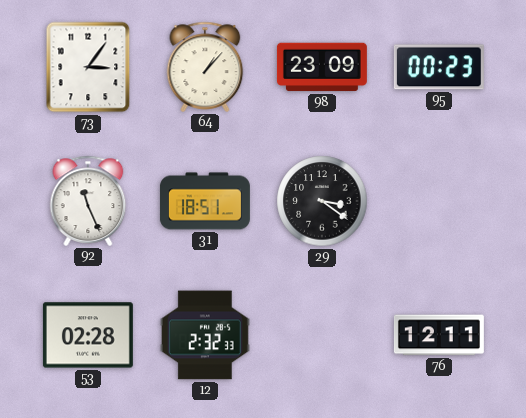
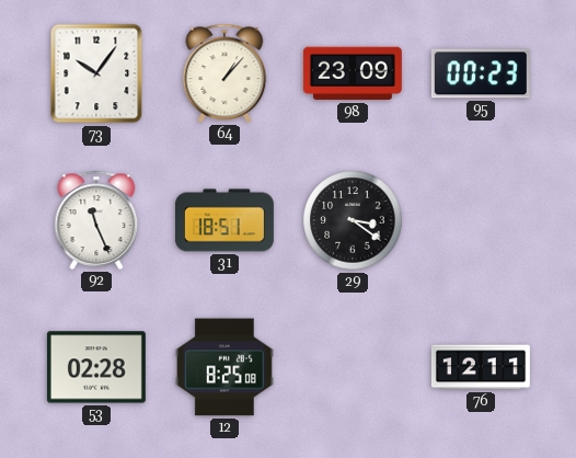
73: 3:06 -> 10:06 (96, 73)
12: 2:32 -> 8:25 (224, 367)
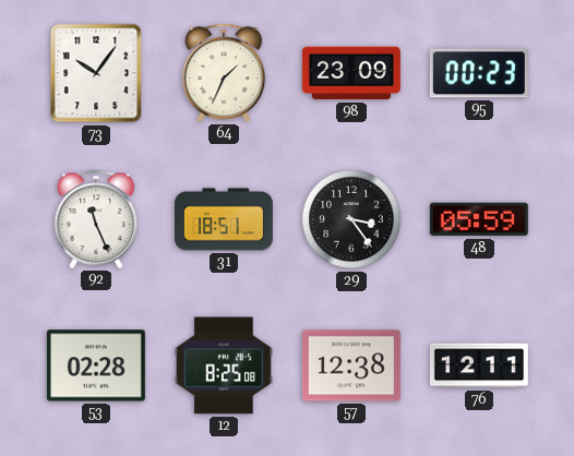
64: 1:07 -> 1:34 (224, 73)
29: 3:21 -> 3:24 (351, 219)
48: none -> 05:59 (479, 219)
57: none -> 12:38 (351, 365)
